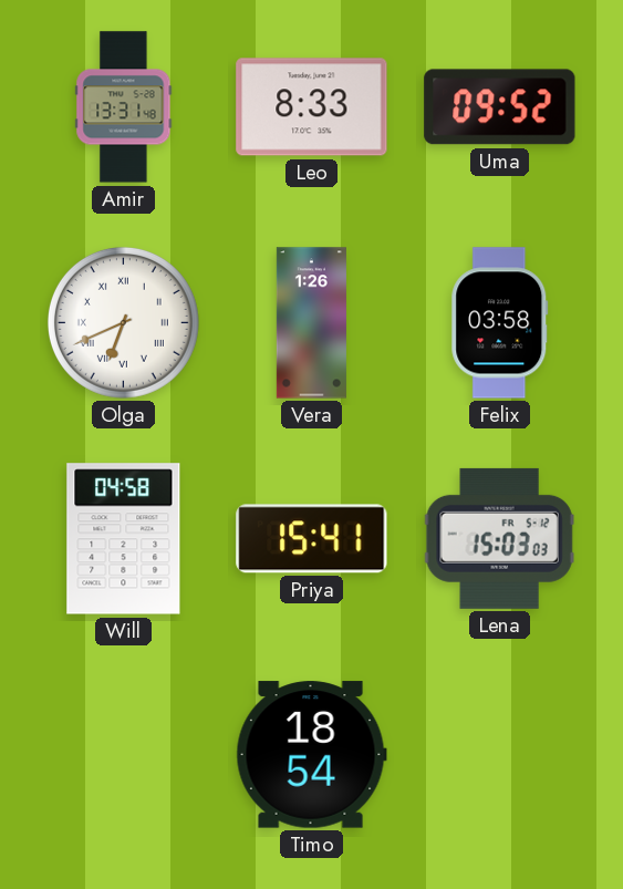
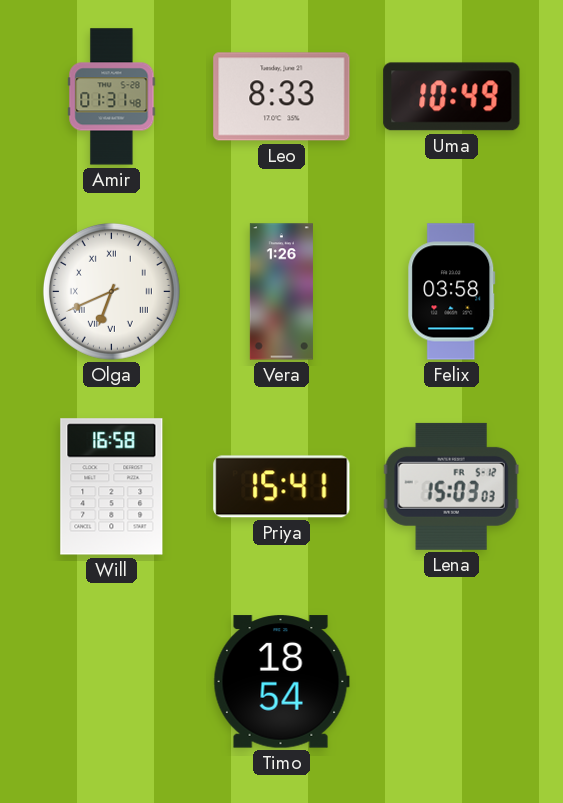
Amir: 13:31 -> 01:31 (112, 97)
Uma: 09:52 -> 10:49 (452, 97)
Will: 04:58 -> 16:58 (112, 487)
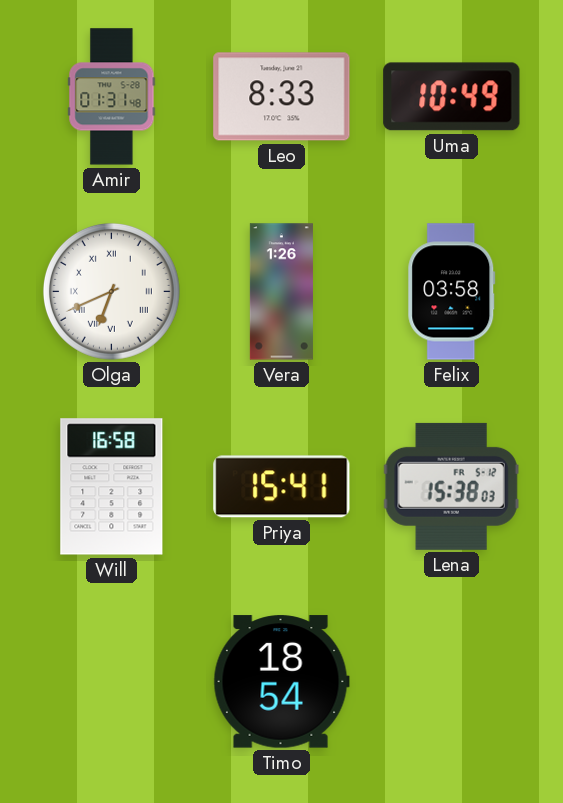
Lena: 15:03 -> 15:38 (451, 486)
